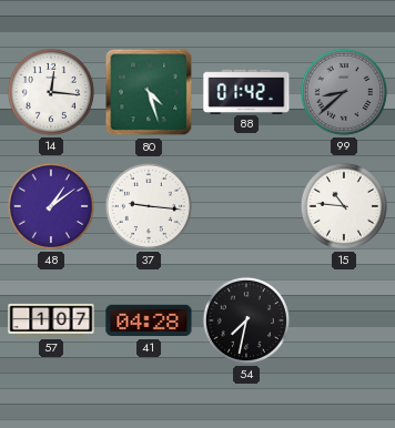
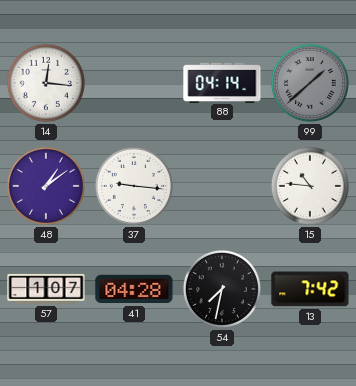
80: 4:27 -> none (149, 92)
88: 01:42 -> 04:14 (222, 82)
99: 8:38 -> 1:38 (310, 83)
13: none -> 7:42 (310, 289)
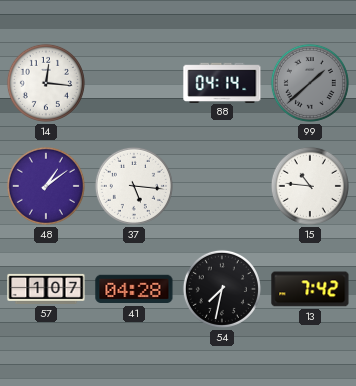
37: 9:16 -> 5:16 (134, 186)
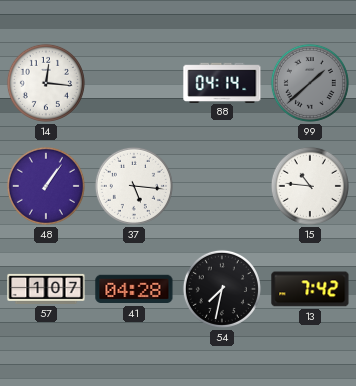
48: 1:09 -> 1:06 (46, 186)
